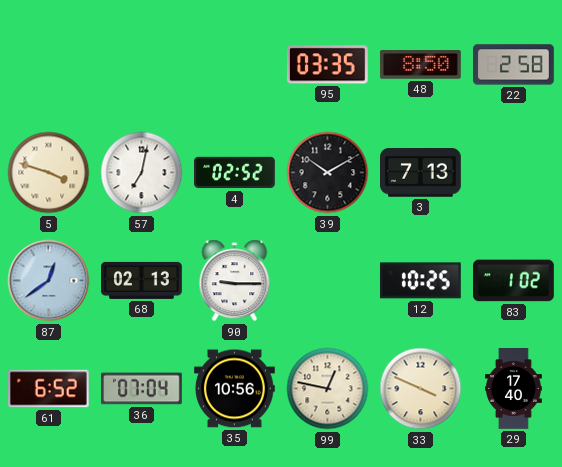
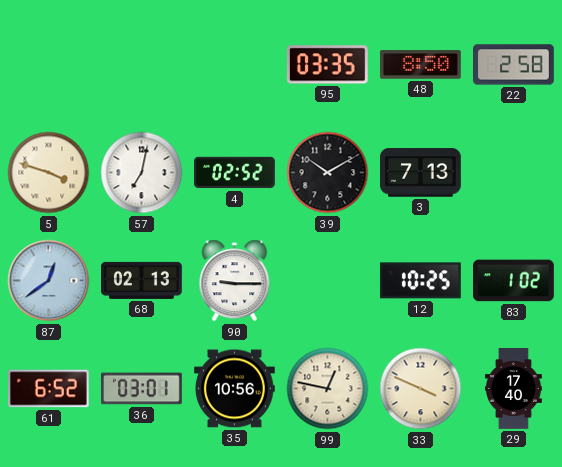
36: 07:04 -> 03:01 (142, 389)
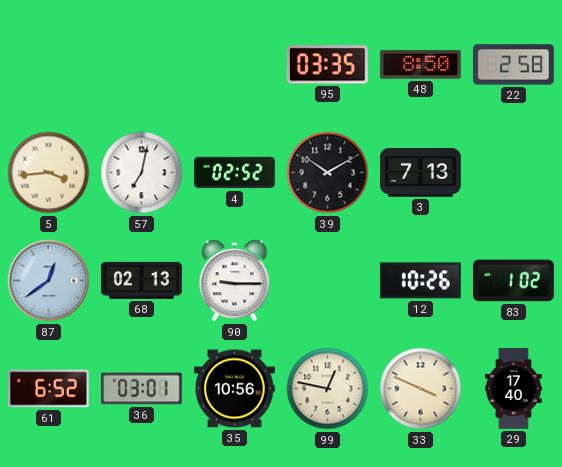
5: 3:48 -> 3:44 (49, 173)
12: 10:25 -> 10:26 (420, 281)
